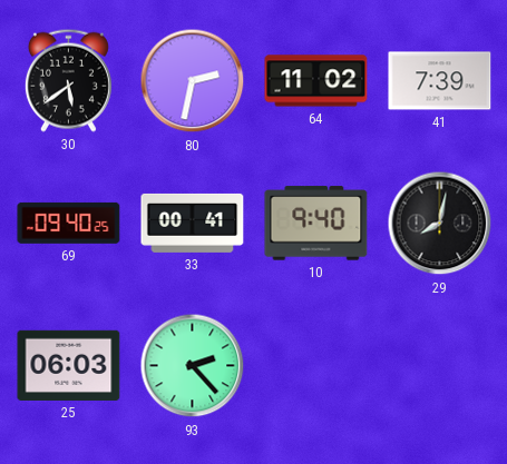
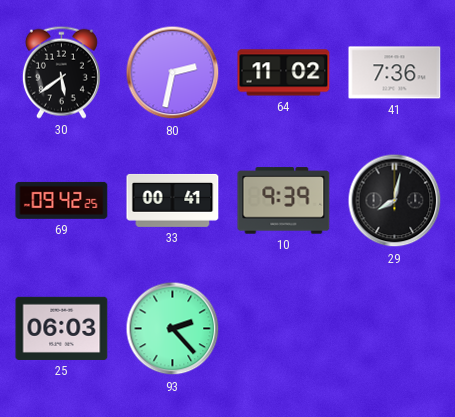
41: 7:39 -> 7:36 (395, 73)
69: 09:40 -> 09:42 (62, 200)
10: 9:40 -> 9:39 (284, 201)
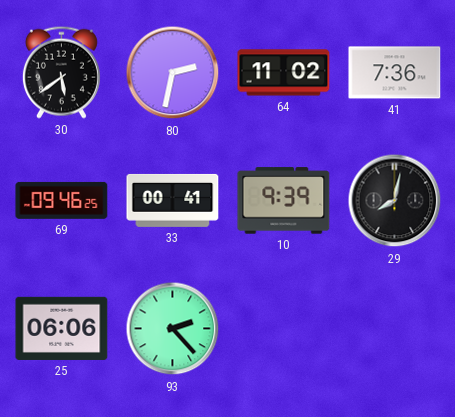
69: 09:42 -> 09:46 (62, 200)
25: 06:03 -> 06:06 (62, 328)
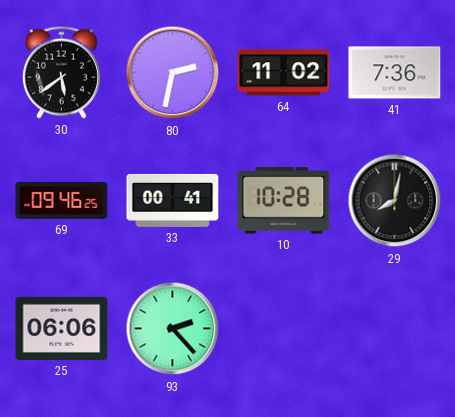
10: 9:39 -> 10:28 (284, 201)
